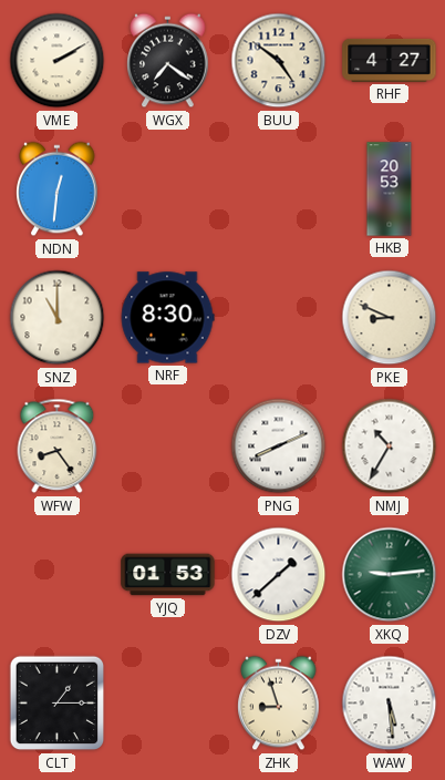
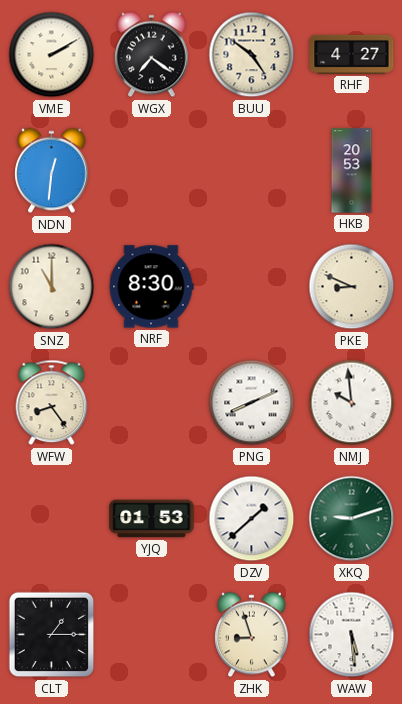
NMJ: 10:35 -> 9:59 (352, 403)
XKQ: 9:14 -> 9:12 (352, 519)
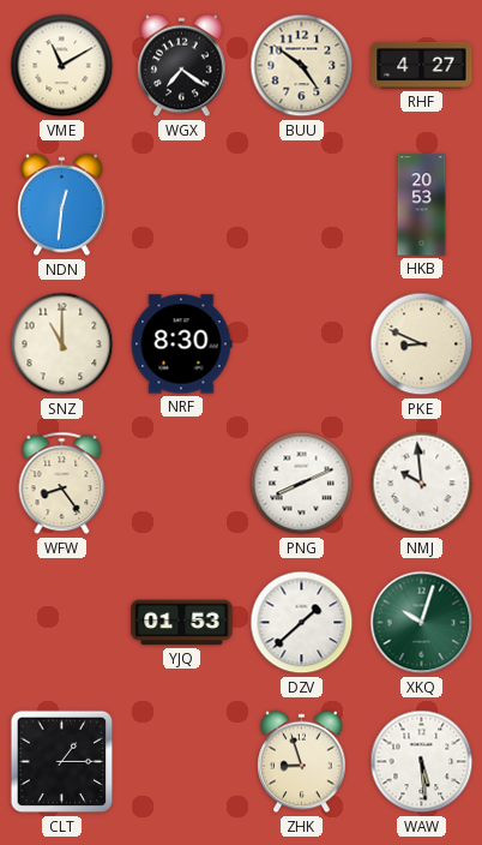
VME: 2:10 -> 11:10 (62, 66)
XKQ: 9:12 -> 10:03 (422, 623)
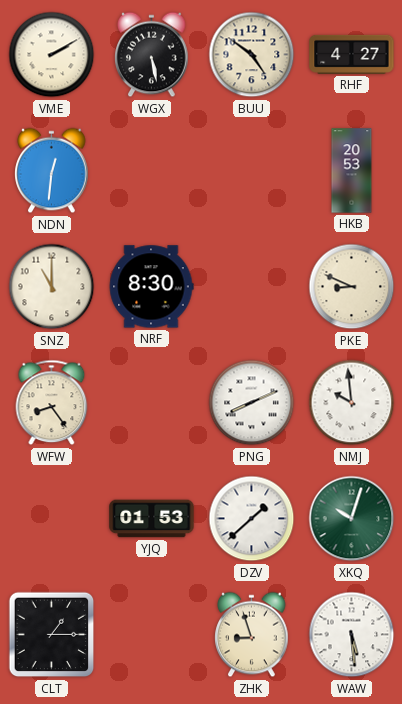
VME: 11:10 -> 2:10 (52, 55)
WGX: 7:21 -> 5:28 (152, 55)
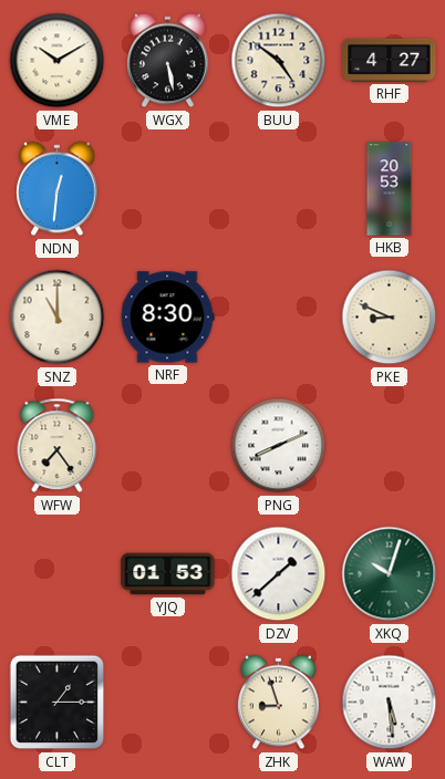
VME: 2:10 -> 10:10 (58, 61)
WFW: 8:24 -> 7:24 (58, 446)
NMJ: 9:59 -> none (352, 403)
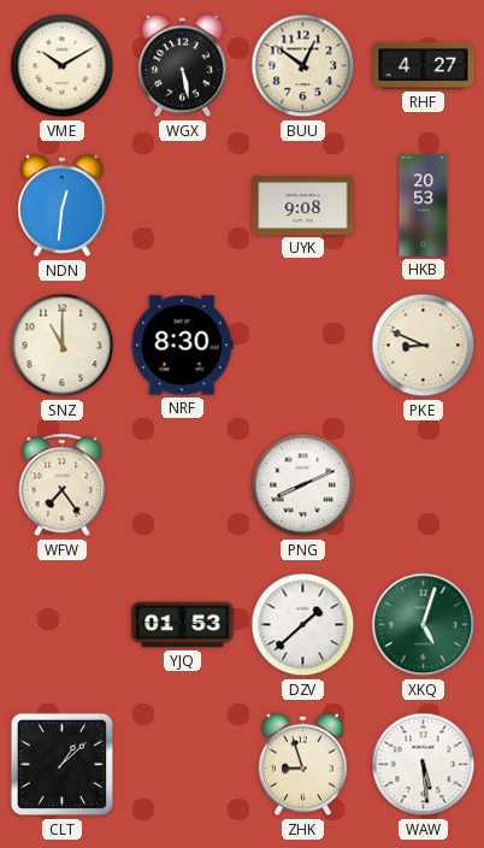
BUU: 4:51 -> 12:51 (303, 66)
UYK: none -> 9:08 (303, 205)
XKQ: 10:03 -> 5:03 (424, 625)
CLT: 1:15 -> 1:08 (63, 765)
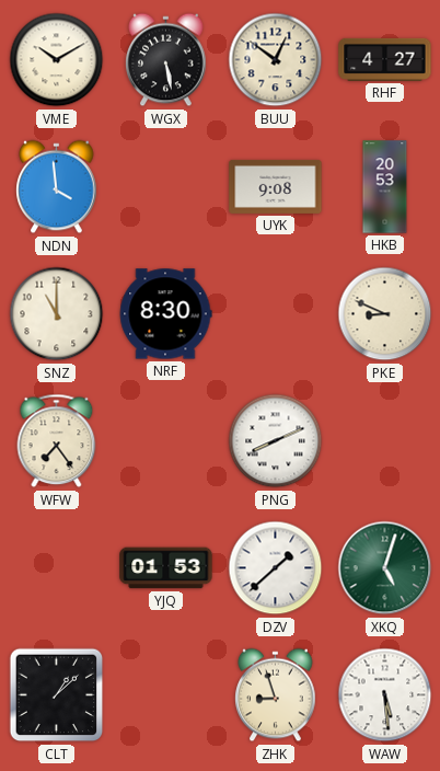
NDN: 12:31 -> 3:59 (57, 187)
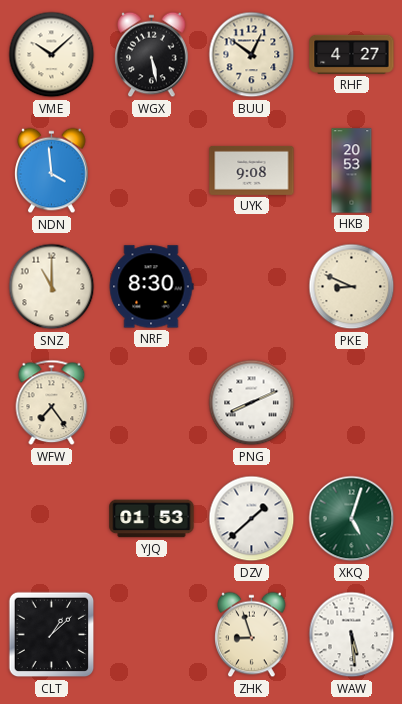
VME: 10:10 -> 10:08 (52, 55)
